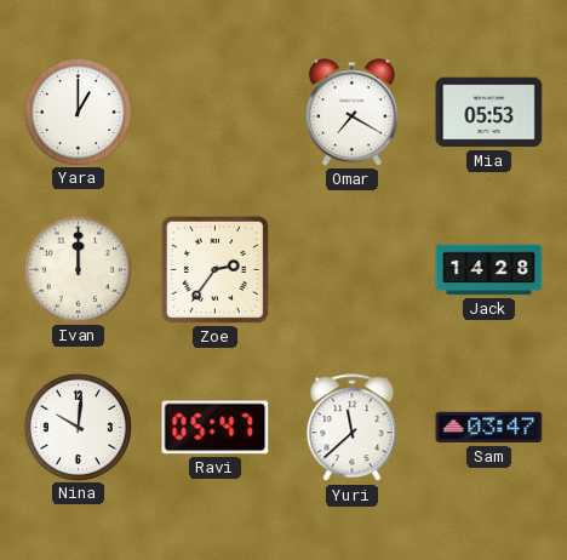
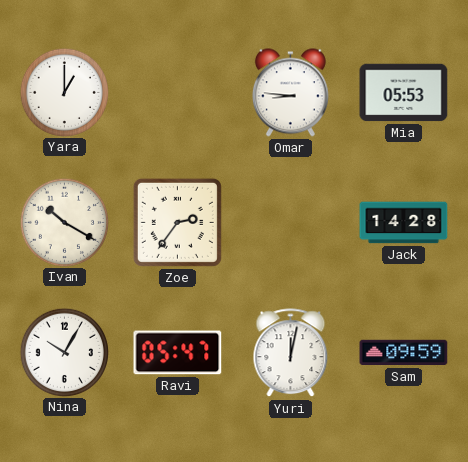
Omar: 7:20 -> 8:46 (290, 93)
Ivan: 12:00 -> 10:20 (64, 222)
Nina: 10:01 -> 10:05 (64, 352)
Yuri: 11:38 -> 12:02 (291, 353)
Sam: 03:47 -> 09:59 (404, 353)
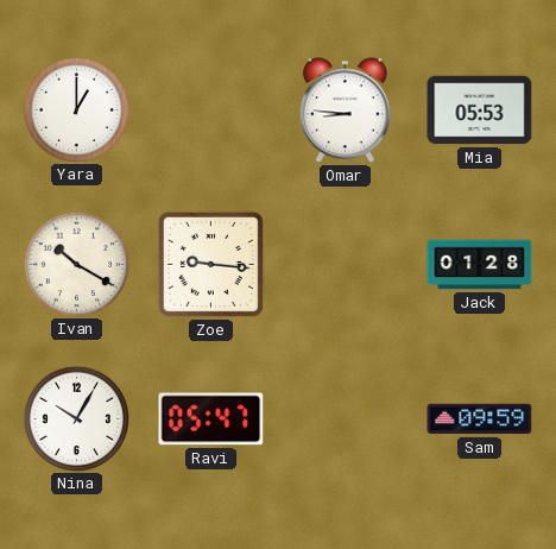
Zoe: 2:36 -> 9:16 (210, 264)
Jack: 14:28 -> 01:28 (480, 265)
Yuri: 12:02 -> none (291, 353)
